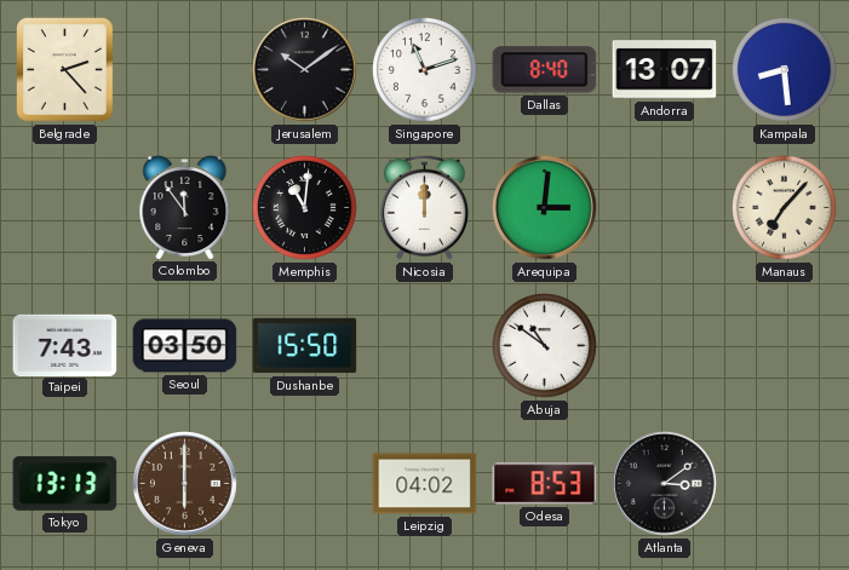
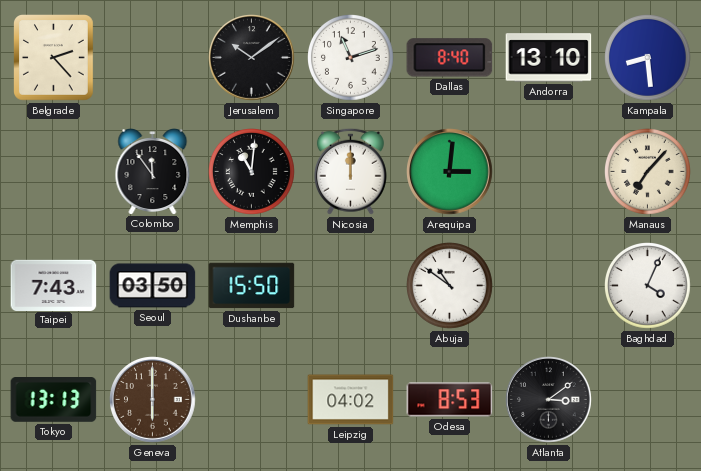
Andorra: 13:07 -> 13:10 (549, 58)
Baghdad: none -> 4:04 (648, 286)
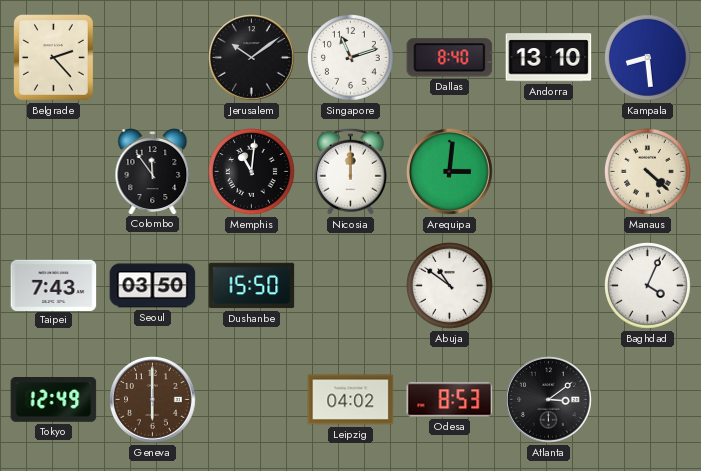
Manaus: 7:07 -> 4:22 (648, 172)
Tokyo: 13:13 -> 12:49 (54, 400)
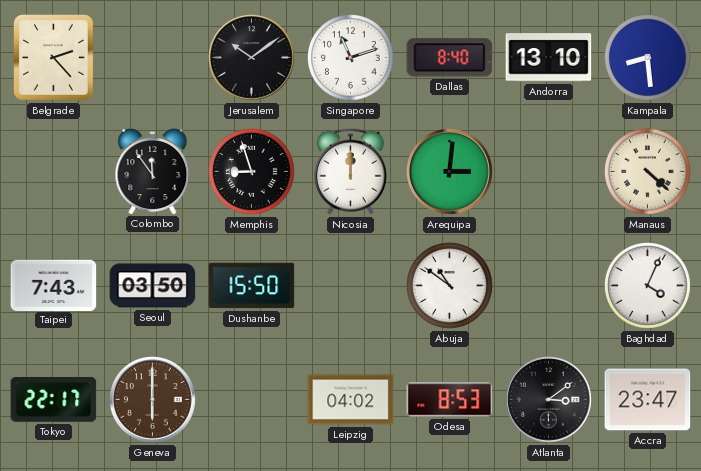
Memphis: 11:01 -> 8:57 (252, 172)
Tokyo: 12:49 -> 22:17 (54, 400)
Accra: none -> 23:47 (648, 400)
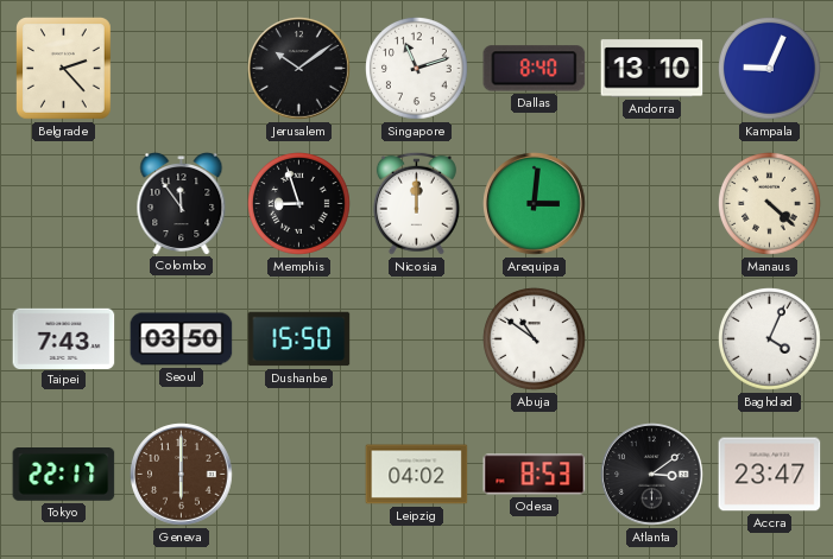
Kampala: 8:29 -> 9:04 (770, 69)
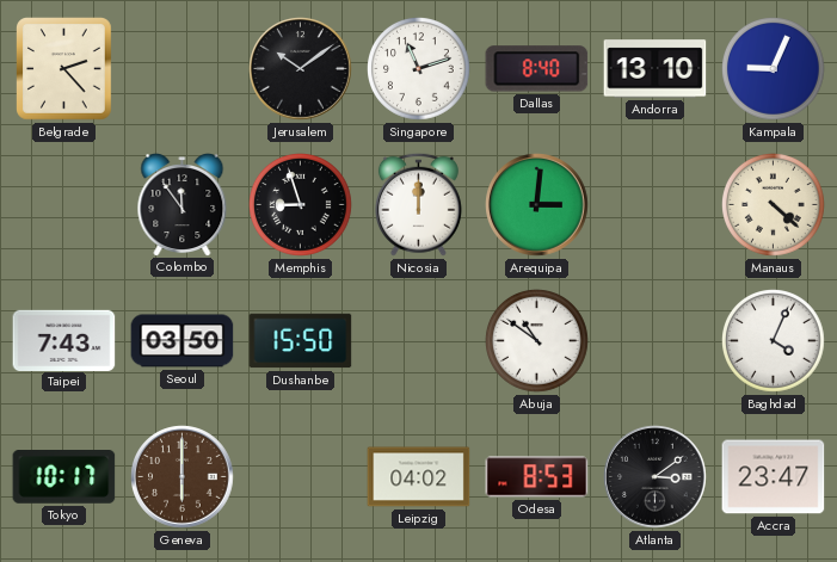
Tokyo: 22:17 -> 10:17 (64, 477)
